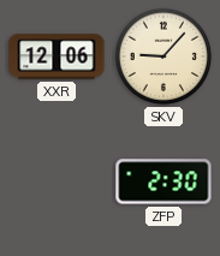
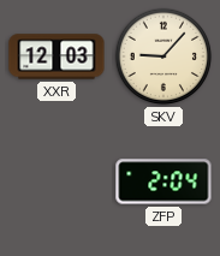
XXR: 12:06 -> 12:03 (57, 56)
ZFP: 2:30 -> 2:04 (163, 181)
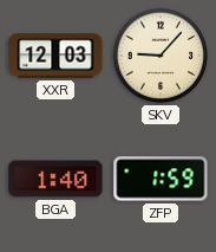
BGA: none -> 1:40 (55, 179)
ZFP: 2:04 -> 1:59 (161, 179)
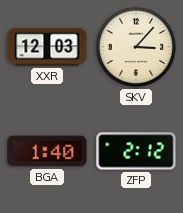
SKV: 9:07 -> 3:07 (136, 47)
ZFP: 1:59 -> 2:12 (136, 151)
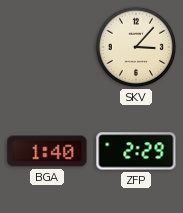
XXR: 12:03 -> none (47, 47)
ZFP: 2:12 -> 2:29 (136, 151)
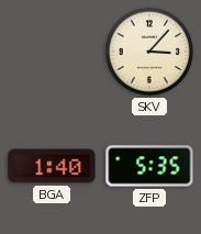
ZFP: 2:29 -> 5:35 (149, 166)
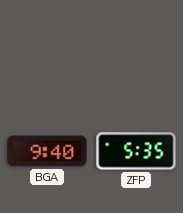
SKV: 3:07 -> none (149, 52)
BGA: 1:40 -> 9:40 (47, 151)
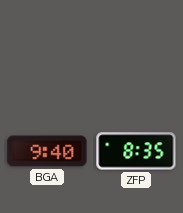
ZFP: 5:35 -> 8:35 (136, 151)
